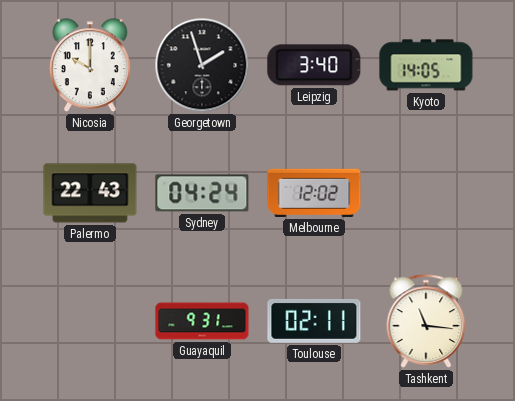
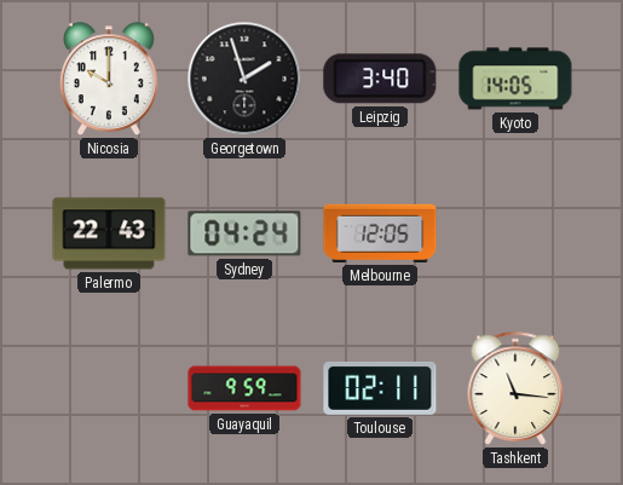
Melbourne: 12:02 -> 12:05 (380, 233)
Guayaquil: 9:31 -> 9:59 (244, 388)
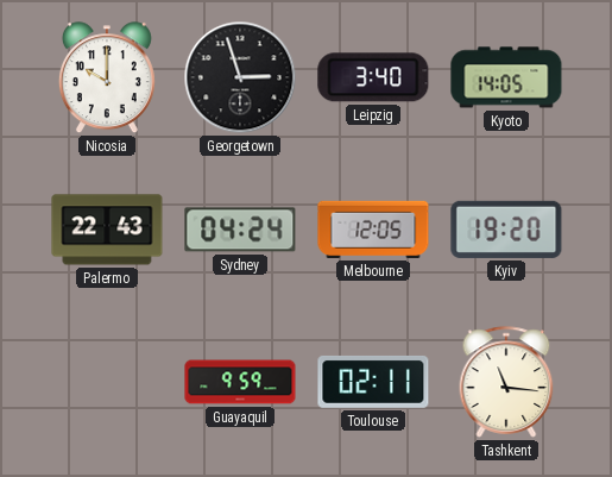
Georgetown: 1:57 -> 2:57 (240, 77)
Kyiv: none -> 19:20 (506, 230)
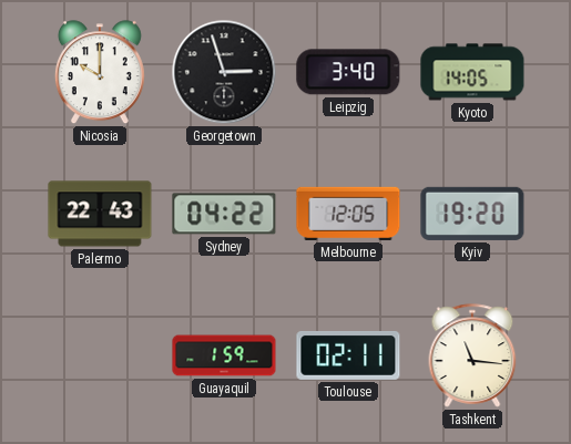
Sydney: 04:24 -> 04:22 (224, 214)
Guayaquil: 9:59 -> 1:59 (224, 355)
